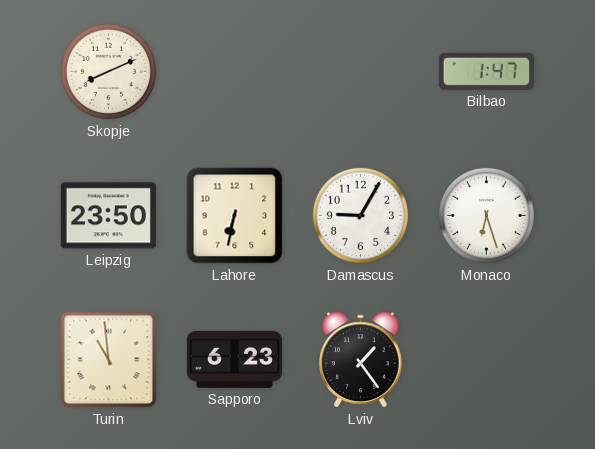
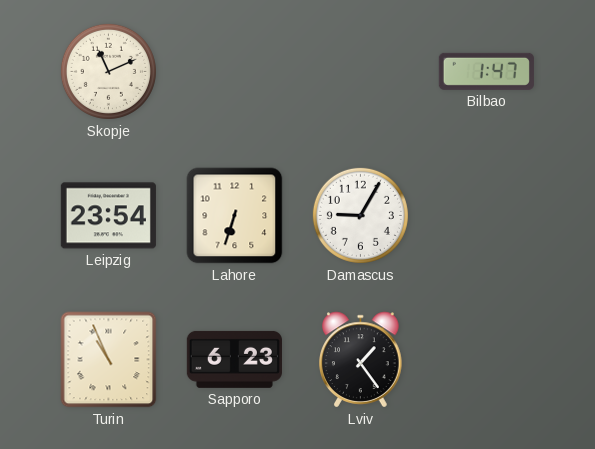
Skopje: 8:11 -> 11:11 (108, 71)
Leipzig: 23:50 -> 23:54 (108, 216)
Lahore: 6:32 -> 6:33 (235, 216)
Monaco: 6:27 -> none (486, 215)
Turin: 10:59 -> 10:56 (109, 360)
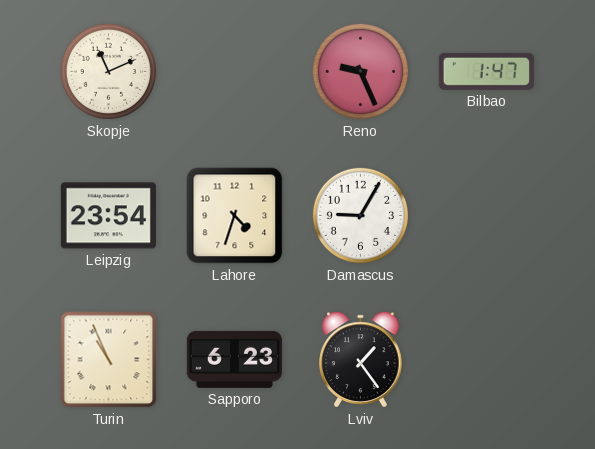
Reno: none -> 9:26 (360, 71)
Lahore: 6:33 -> 4:33 (235, 216)
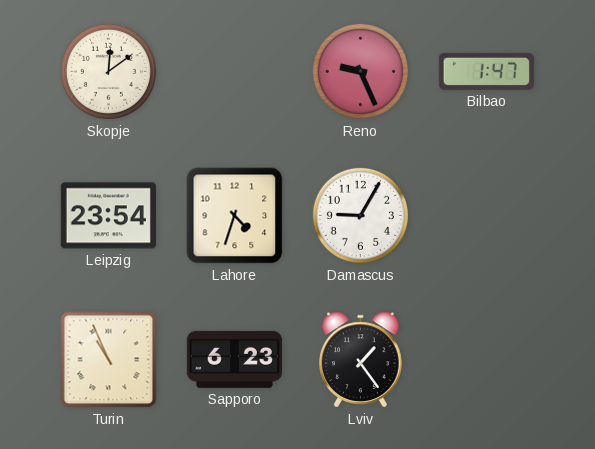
Skopje: 11:11 -> 12:09 (108, 71)
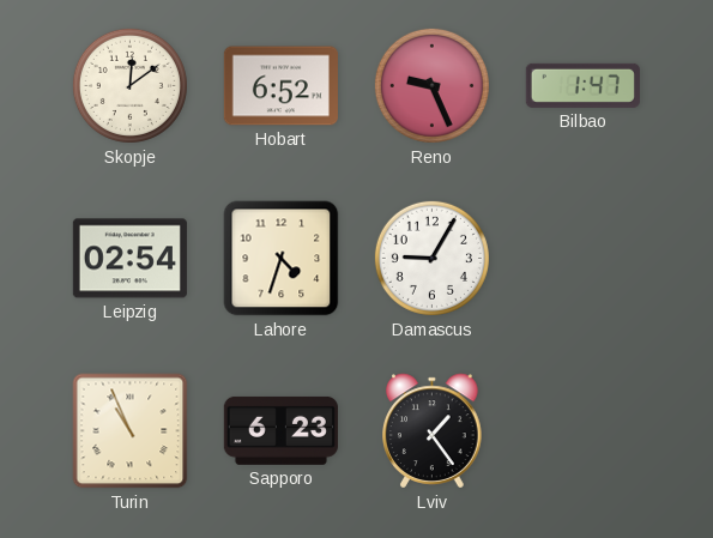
Hobart: none -> 6:52 (280, 86)
Leipzig: 23:54 -> 02:54 (129, 259)
